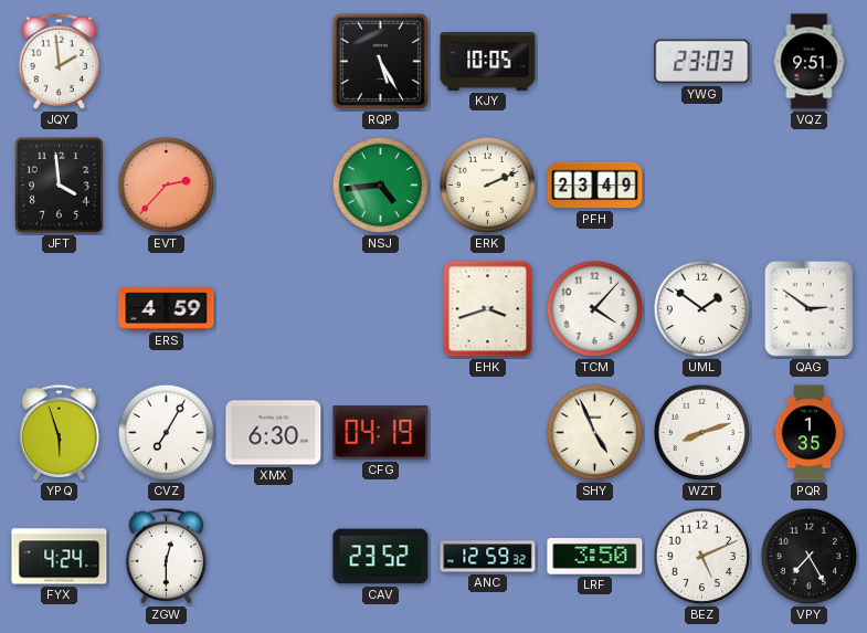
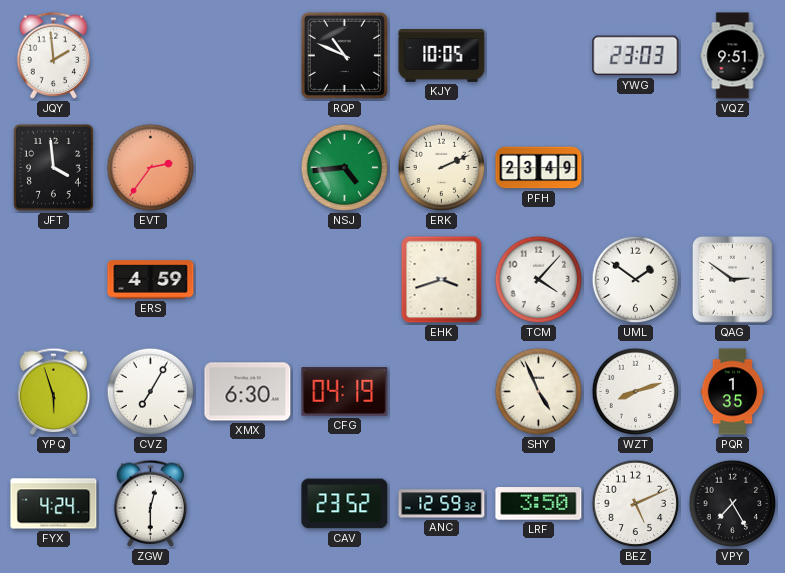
RQP: 5:25 -> 10:49 (344, 55)
EVT: 2:37 -> 2:36 (151, 168)
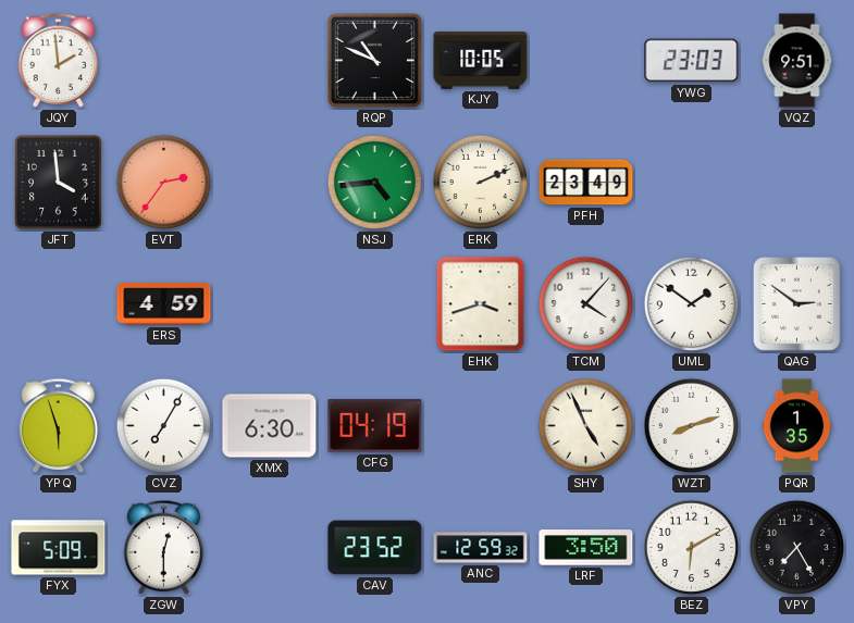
FYX: 4:24 -> 5:09 (59, 548)
BEZ: 5:11 -> 6:10 (692, 548)
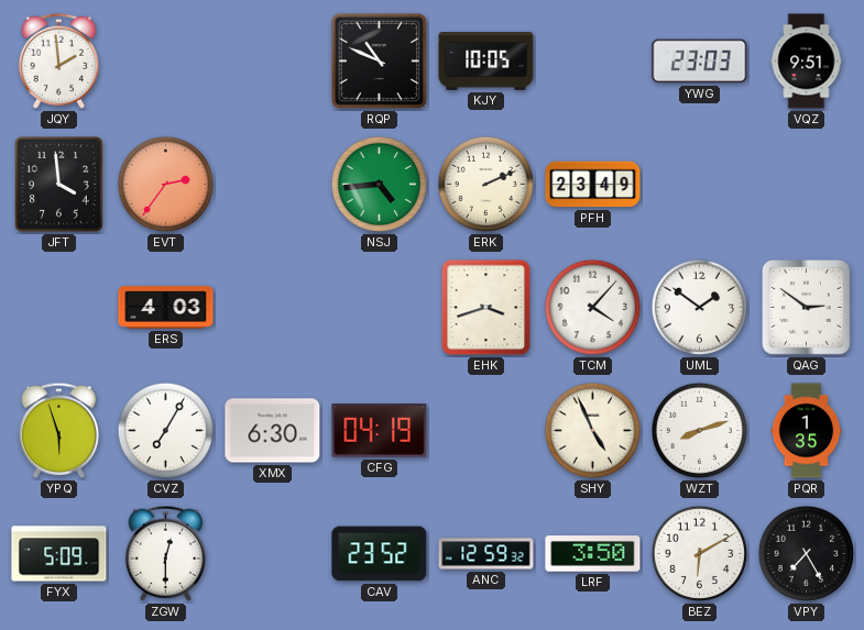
ERS: 4:59 -> 4:03 (166, 308)
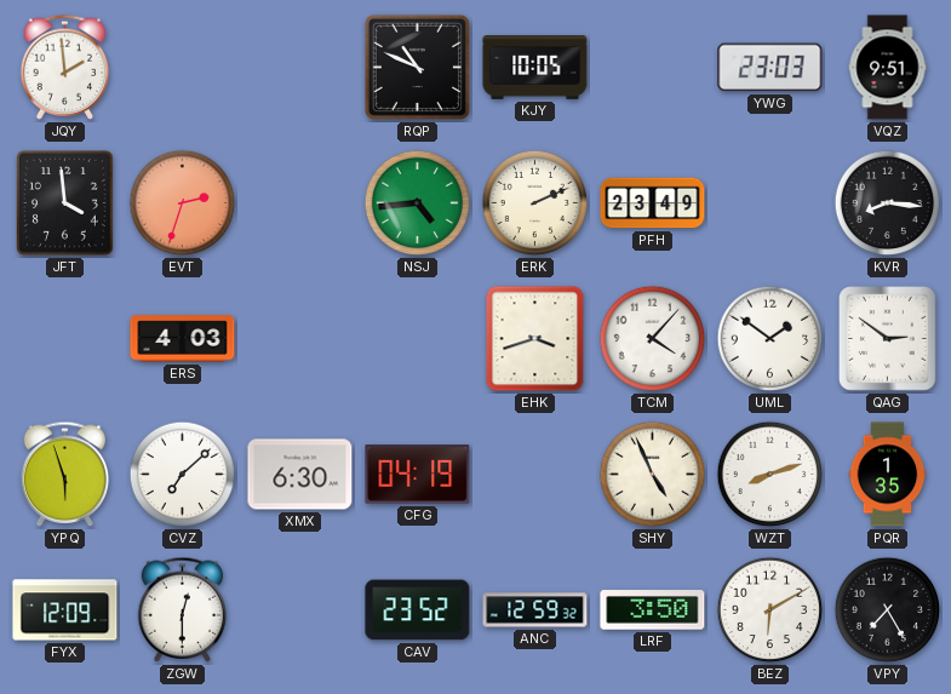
EVT: 2:36 -> 2:33 (183, 203)
KVR: none -> 8:16 (888, 203)
CVZ: 7:05 -> 7:08 (183, 475)
FYX: 5:09 -> 12:09 (65, 610)
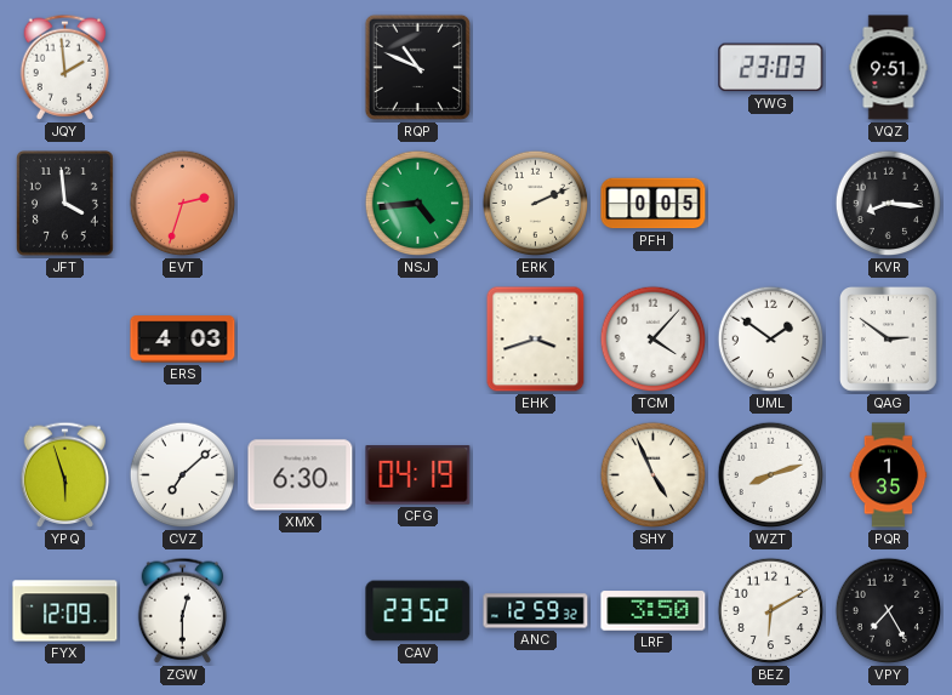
KJY: 10:05 -> none (535, 68)
PFH: 23:49 -> 0:05 (654, 204)
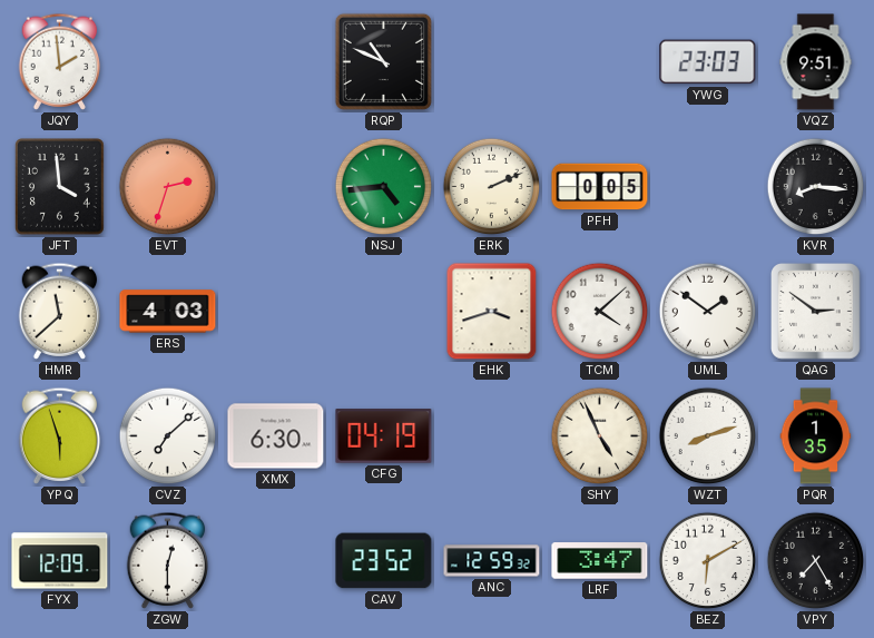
HMR: none -> 11:38 (60, 311)
TCM: 4:07 -> 4:08 (600, 312)
LRF: 3:50 -> 3:47 (600, 561)
